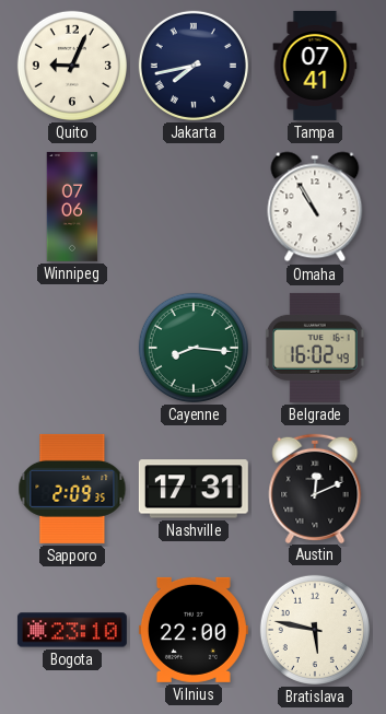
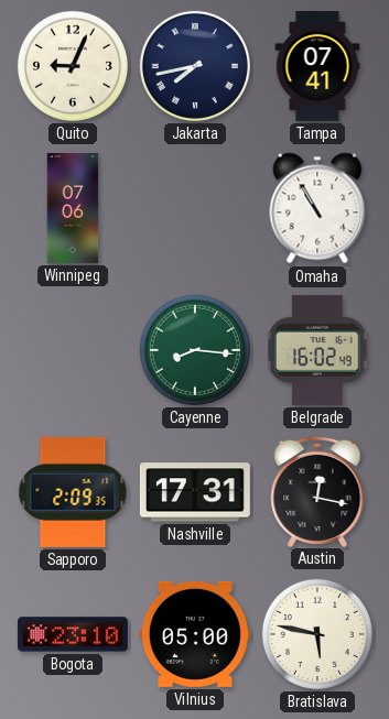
Austin: 12:11 -> 12:17 (317, 491)
Vilnius: 22:00 -> 05:00 (195, 634)
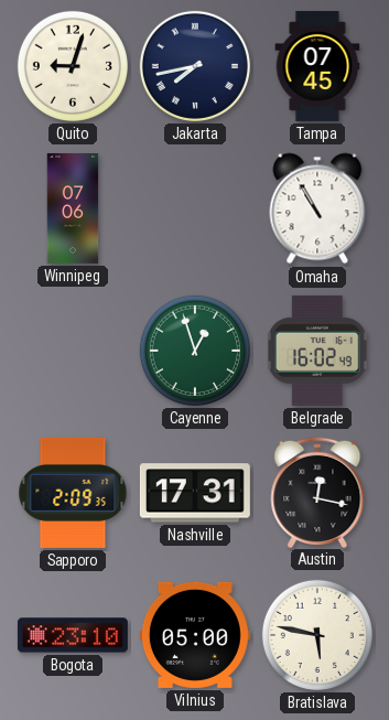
Quito: 9:04 -> 9:03 (73, 66)
Tampa: 07:41 -> 07:45 (317, 66)
Cayenne: 8:16 -> 12:57 (195, 351)
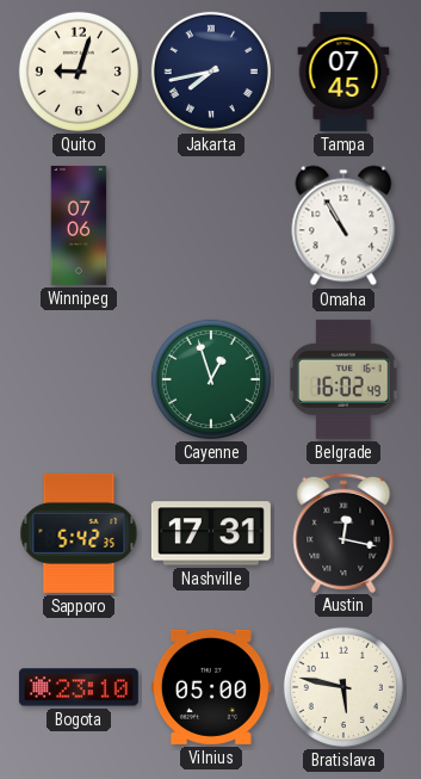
Sapporo: 2:09 -> 5:42 (79, 533)
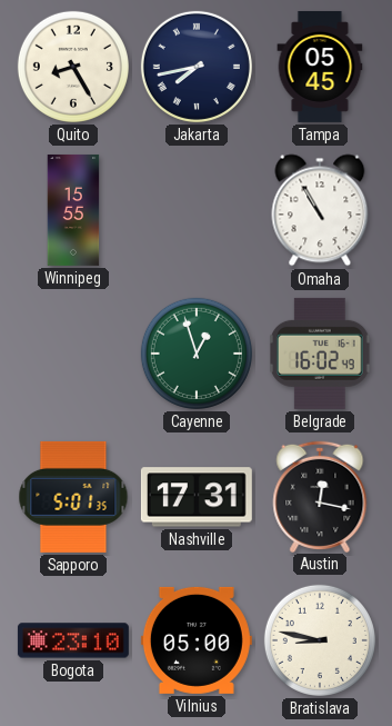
Quito: 9:03 -> 8:25 (73, 67)
Tampa: 07:45 -> 05:45 (320, 67)
Winnipeg: 07:06 -> 15:55 (73, 210)
Sapporo: 5:42 -> 5:01 (73, 497)
Bratislava: 5:47 -> 8:47 (320, 640)
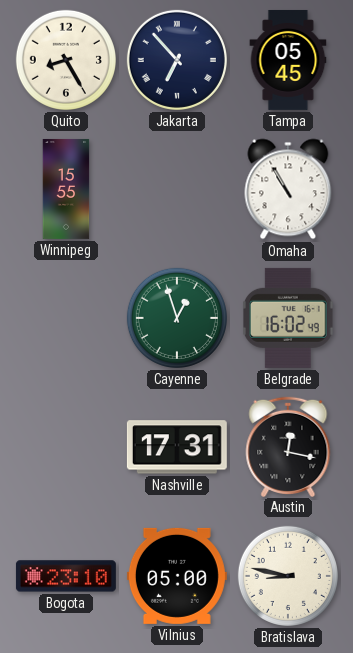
Jakarta: 7:43 -> 6:53 (177, 60)
Sapporo: 5:01 -> none (73, 497)
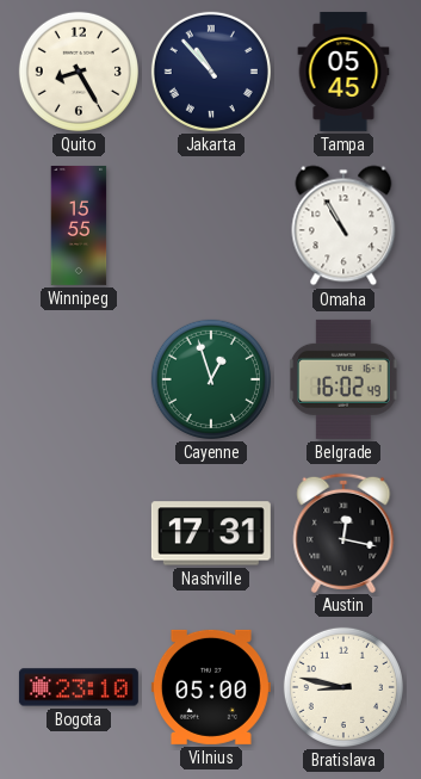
Jakarta: 6:53 -> 10:53 (211, 72)
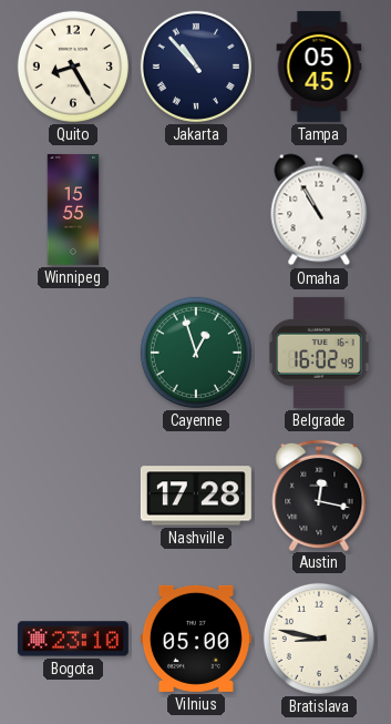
Nashville: 17:31 -> 17:28 (196, 496)
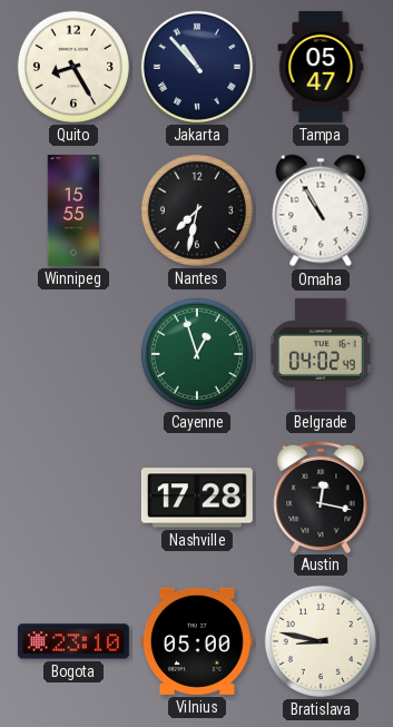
Tampa: 05:45 -> 05:47 (321, 67)
Nantes: none -> 7:32 (197, 210)
Belgrade: 16:02 -> 04:02 (321, 354)
